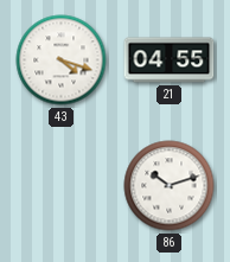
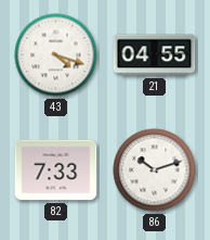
82: none -> 7:33 (56, 170)
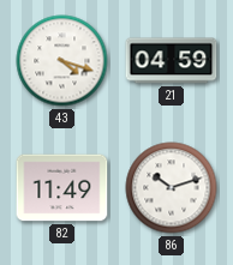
21: 04:55 -> 04:59 (172, 61)
82: 7:33 -> 11:49 (62, 188)
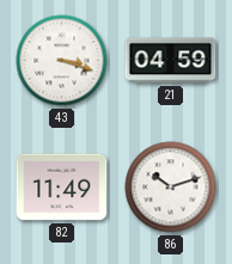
43: 4:18 -> 3:18 (62, 61)
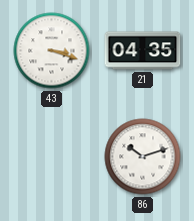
21: 04:59 -> 04:35 (143, 51)
82: 11:49 -> none (62, 188)
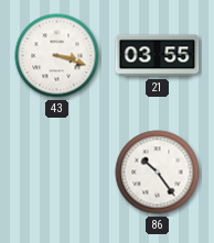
21: 04:35 -> 03:55 (158, 56)
86: 10:12 -> 10:24 (158, 173)
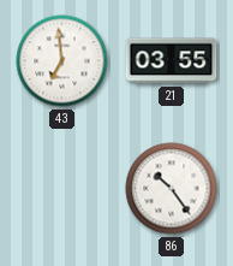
43: 3:18 -> 6:59 (62, 61)
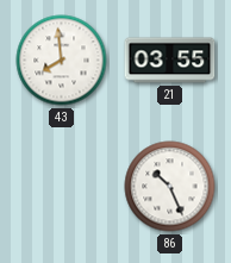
43: 6:59 -> 7:59 (62, 61)
86: 10:24 -> 10:26 (170, 187)
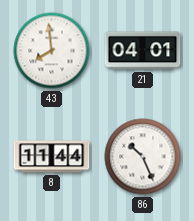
21: 03:55 -> 04:01 (143, 51)
8: none -> 11:44 (52, 157)
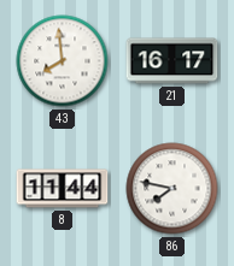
21: 04:01 -> 16:17 (172, 61)
86: 10:26 -> 7:47 (172, 189)
